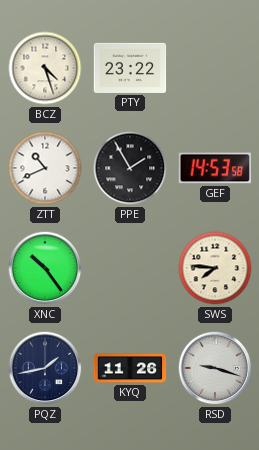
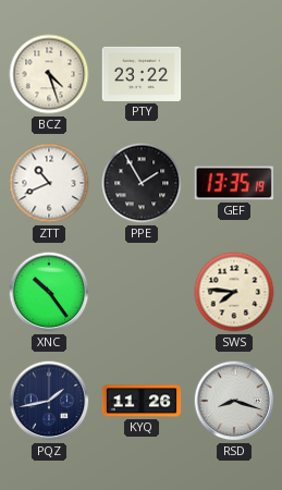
GEF: 14:53 -> 13:35 (234, 183)
RSD: 9:18 -> 8:18 (234, 401)
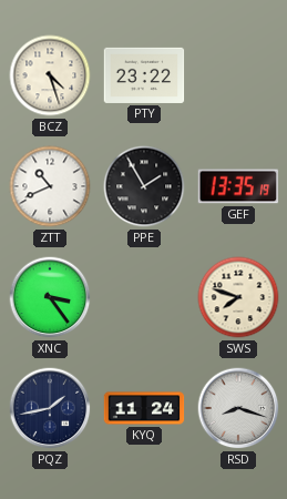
XNC: 10:24 -> 3:24 (50, 297)
SWS: 7:46 -> 7:48 (238, 297)
KYQ: 11:26 -> 11:24 (144, 408)
